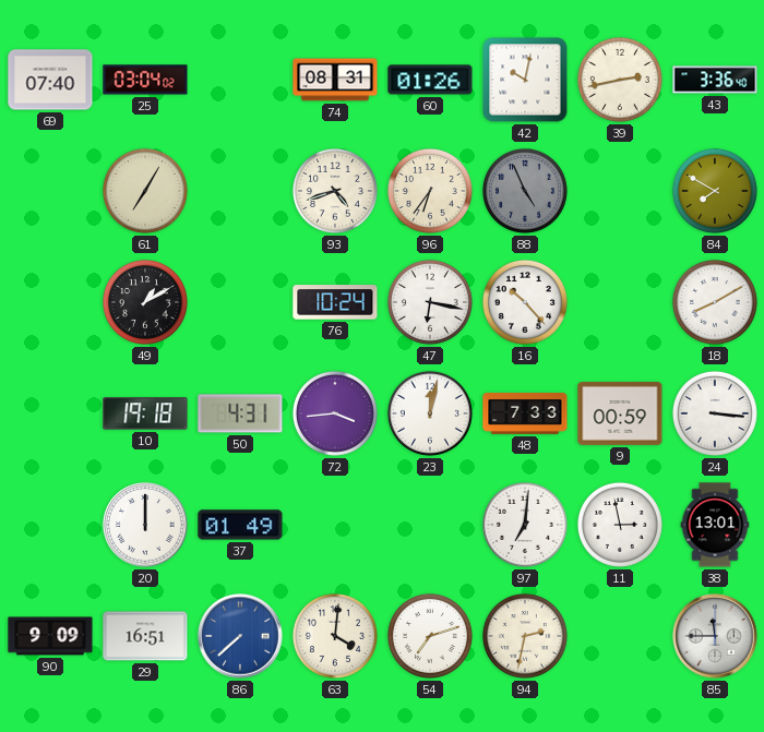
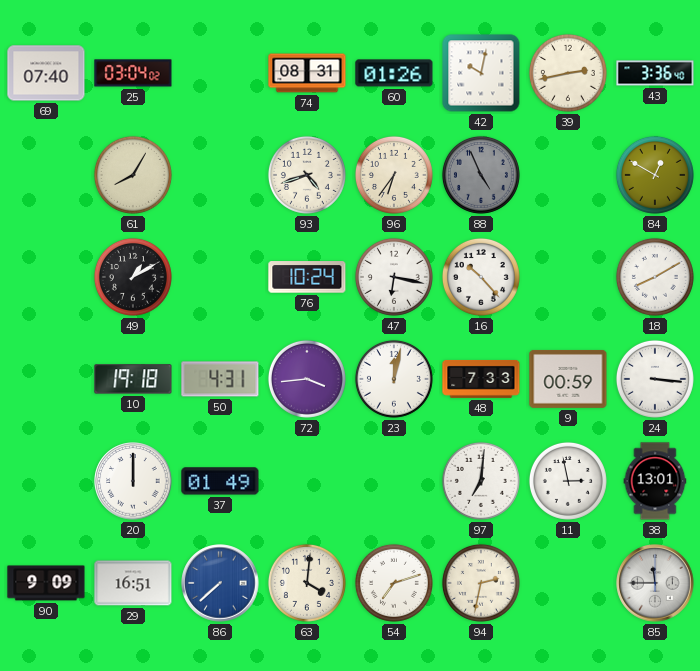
61: 7:05 -> 8:05 (133, 175)
84: 7:50 -> 12:50 (655, 175)
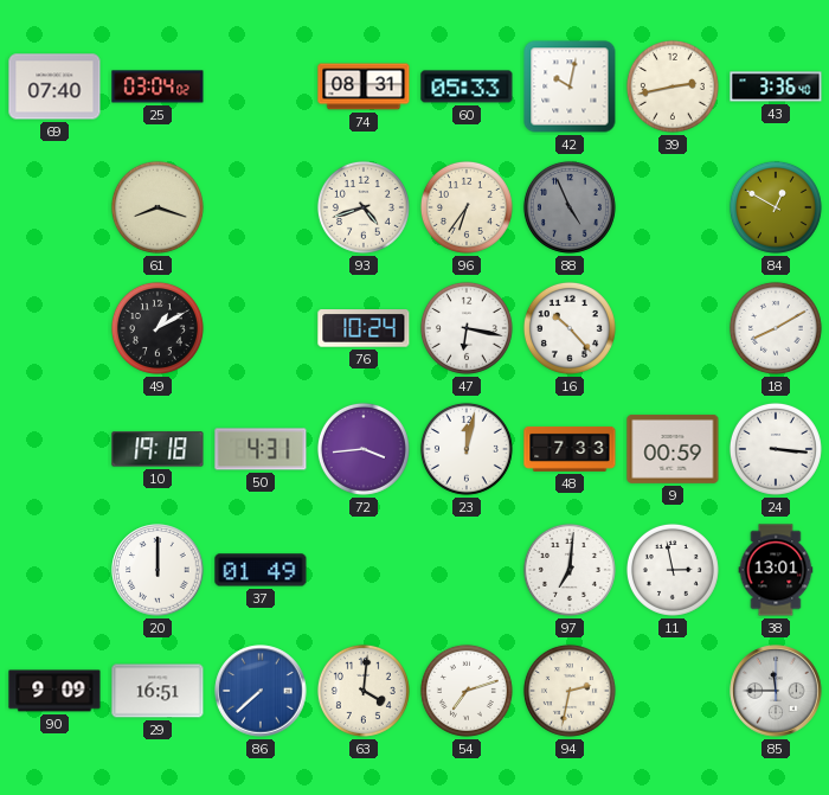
60: 01:26 -> 05:33 (467, 86)
61: 8:05 -> 8:18 (158, 207)
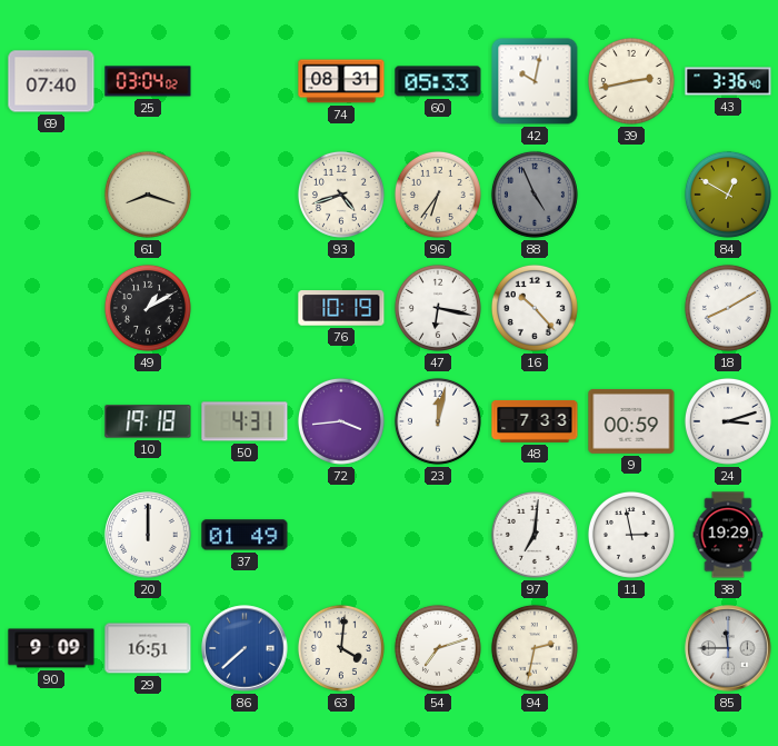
76: 10:24 -> 10:19 (341, 308)
24: 3:16 -> 3:12 (728, 421)
38: 13:01 -> 19:29 (728, 535)
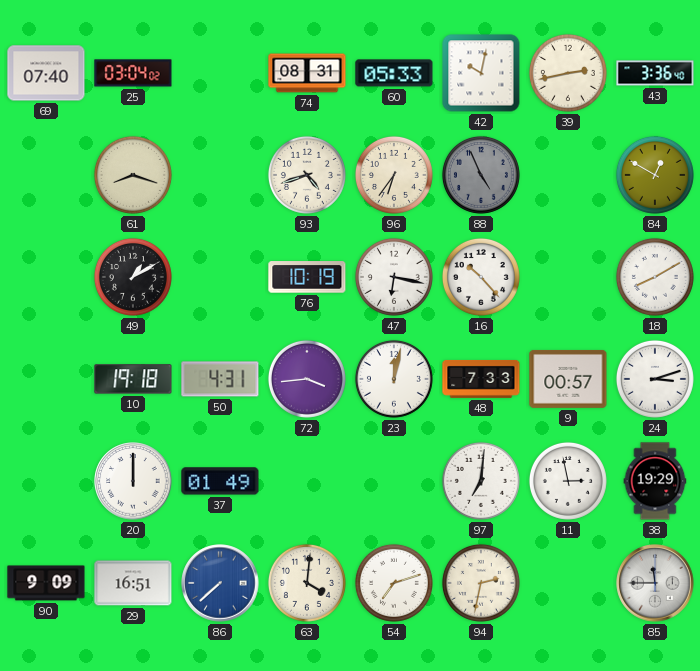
9: 00:59 -> 00:57 (568, 379)
